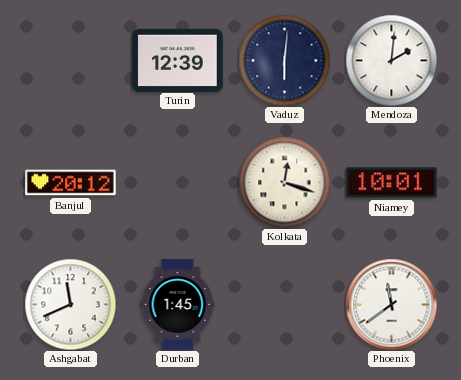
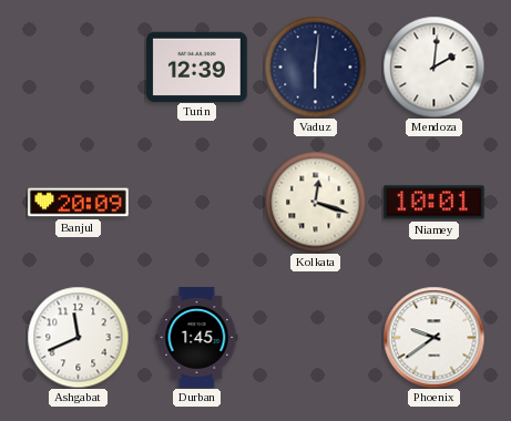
Banjul: 20:12 -> 20:09 (79, 203)
Phoenix: 11:39 -> 9:39 (433, 337)
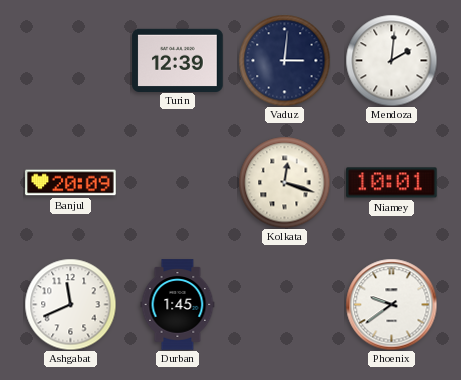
Vaduz: 6:01 -> 3:01 (284, 60)
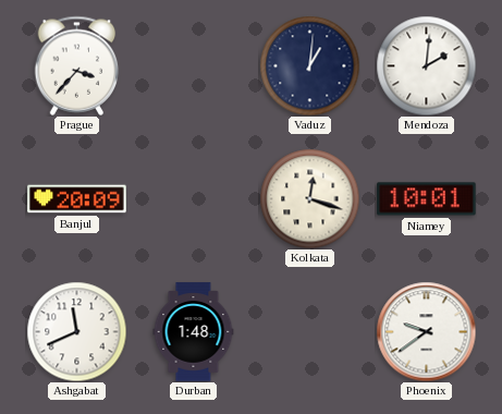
Prague: none -> 3:37 (77, 65)
Turin: 12:39 -> none (178, 60)
Vaduz: 3:01 -> 1:01 (309, 65)
Durban: 1:45 -> 1:48 (194, 332)
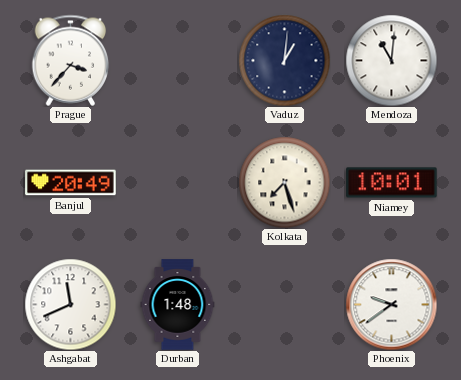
Mendoza: 2:01 -> 11:01 (391, 60)
Banjul: 20:09 -> 20:49 (71, 183)
Kolkata: 12:18 -> 7:27 (284, 182)
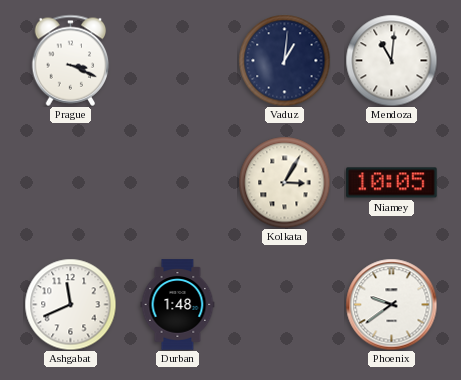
Prague: 3:37 -> 3:19 (71, 60)
Banjul: 20:49 -> none (71, 183)
Kolkata: 7:27 -> 3:05 (284, 182)
Niamey: 10:01 -> 10:05 (392, 183)
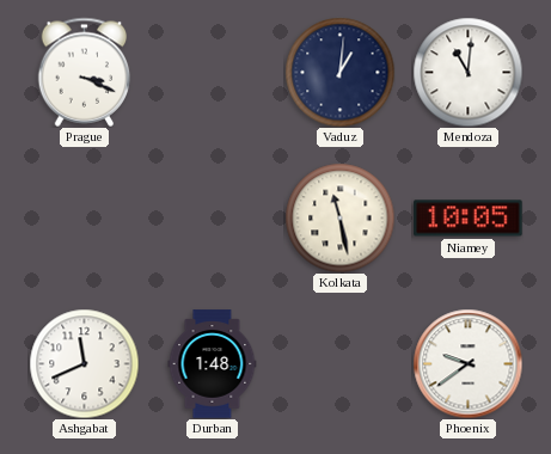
Kolkata: 3:05 -> 11:28 (339, 217)
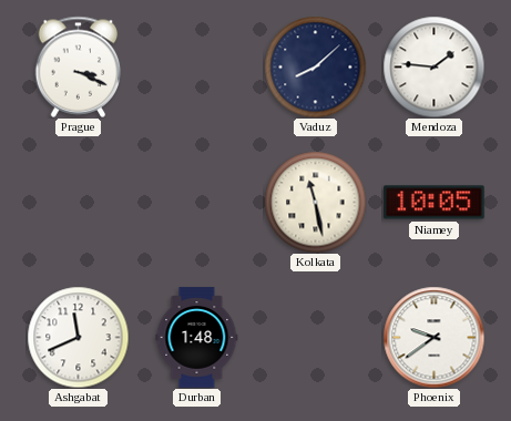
Vaduz: 1:01 -> 8:08 (315, 66)
Mendoza: 11:01 -> 1:46 (433, 66)
